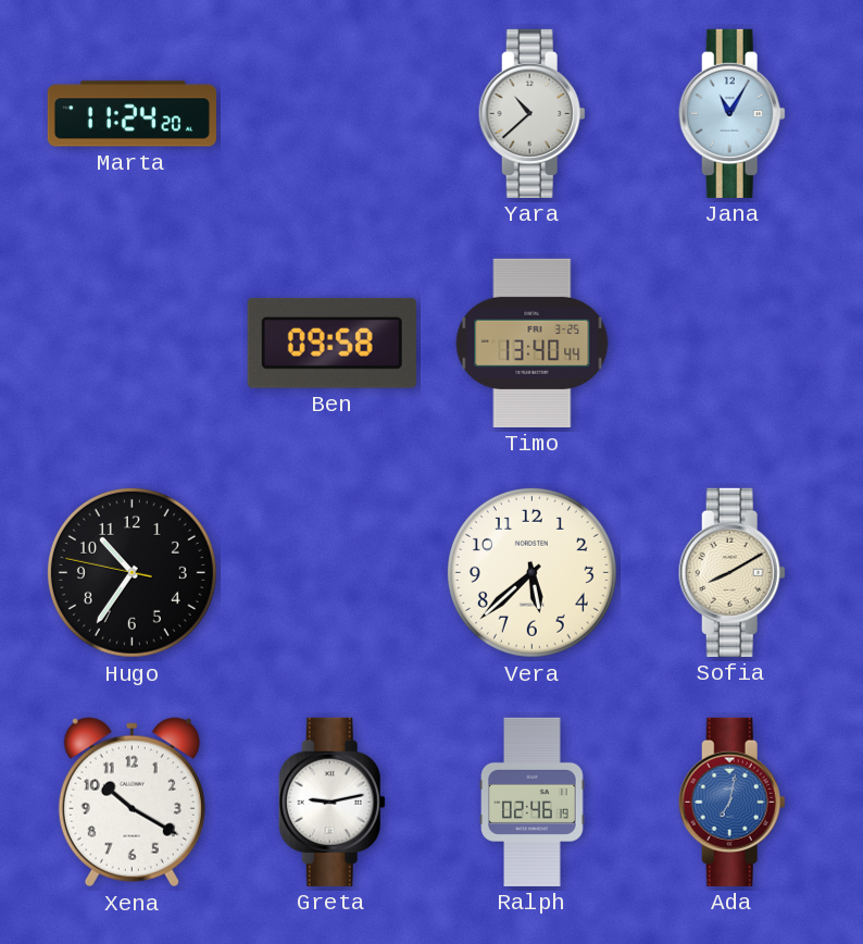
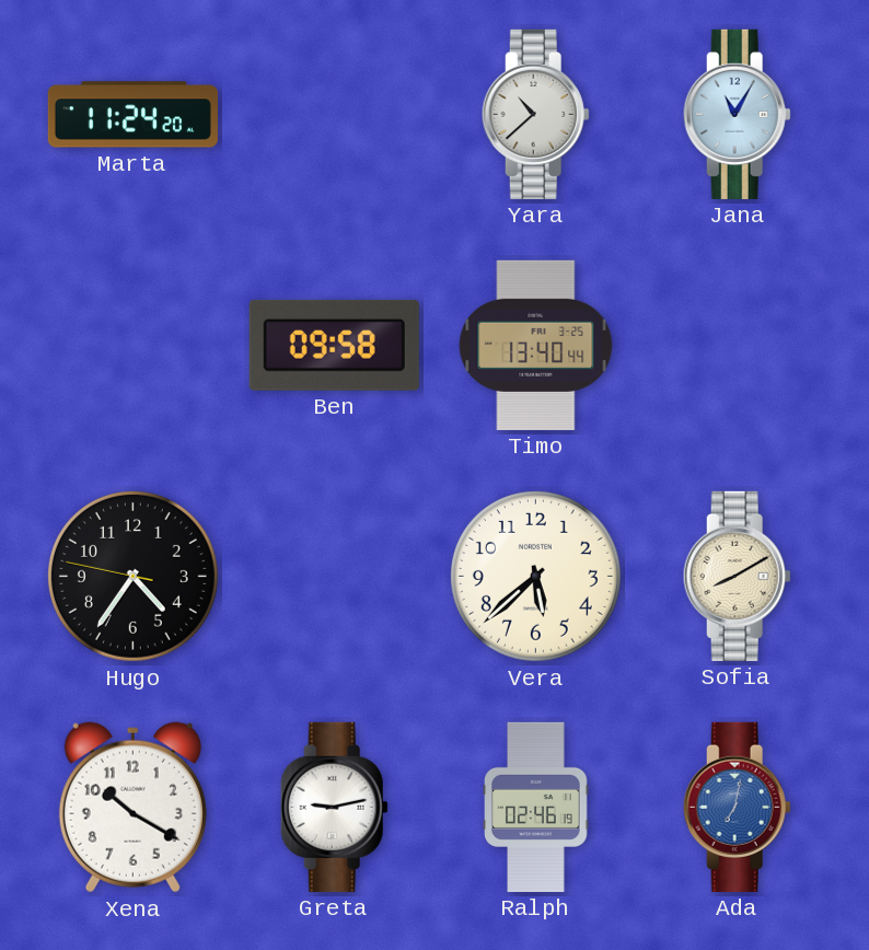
Hugo: 10:35 -> 4:35 (132, 576)
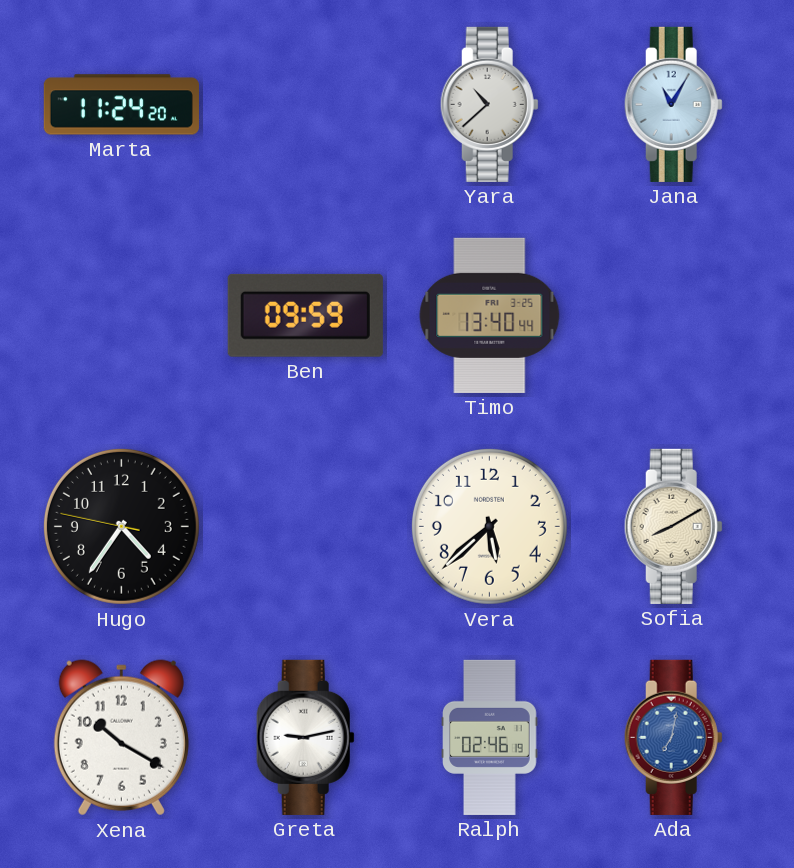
Ben: 09:58 -> 09:59 (305, 315)
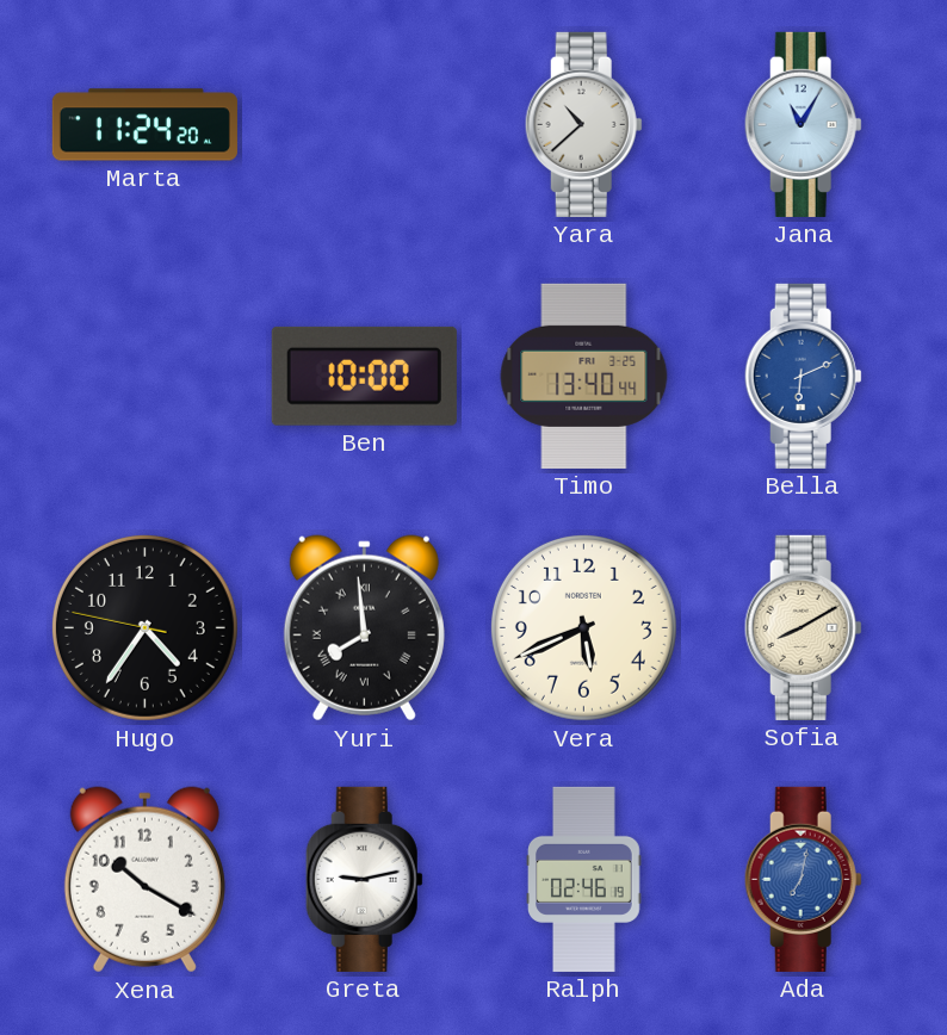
Ben: 09:59 -> 10:00 (364, 376)
Bella: none -> 6:11 (803, 376)
Yuri: none -> 7:59 (364, 628)
Vera: 5:38 -> 5:41 (583, 627)
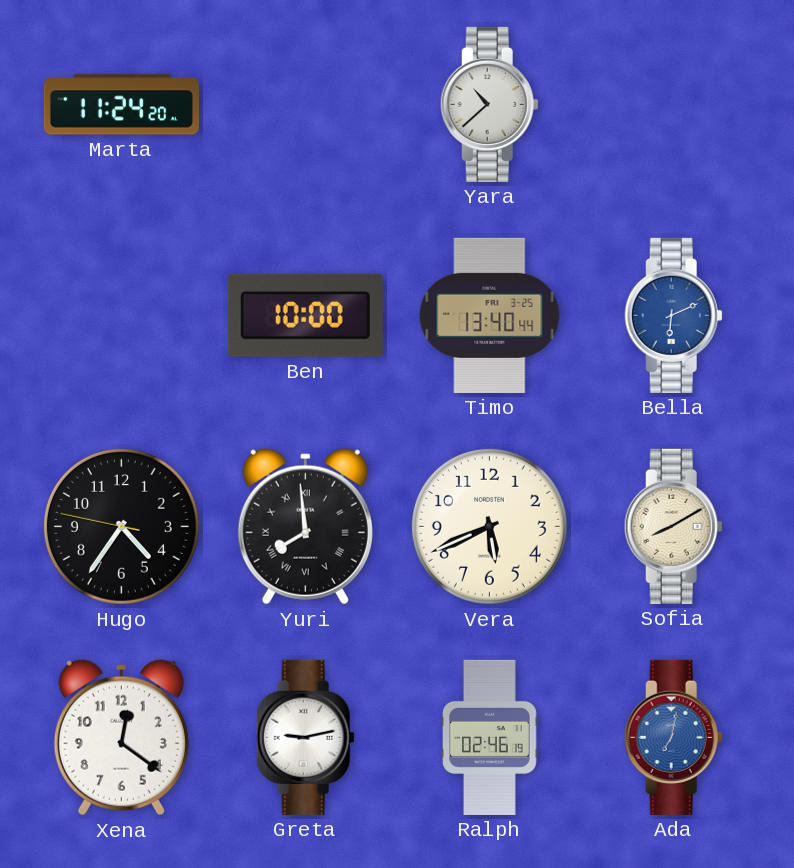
Jana: 11:05 -> none (803, 124)
Xena: 10:20 -> 12:21 (121, 738)
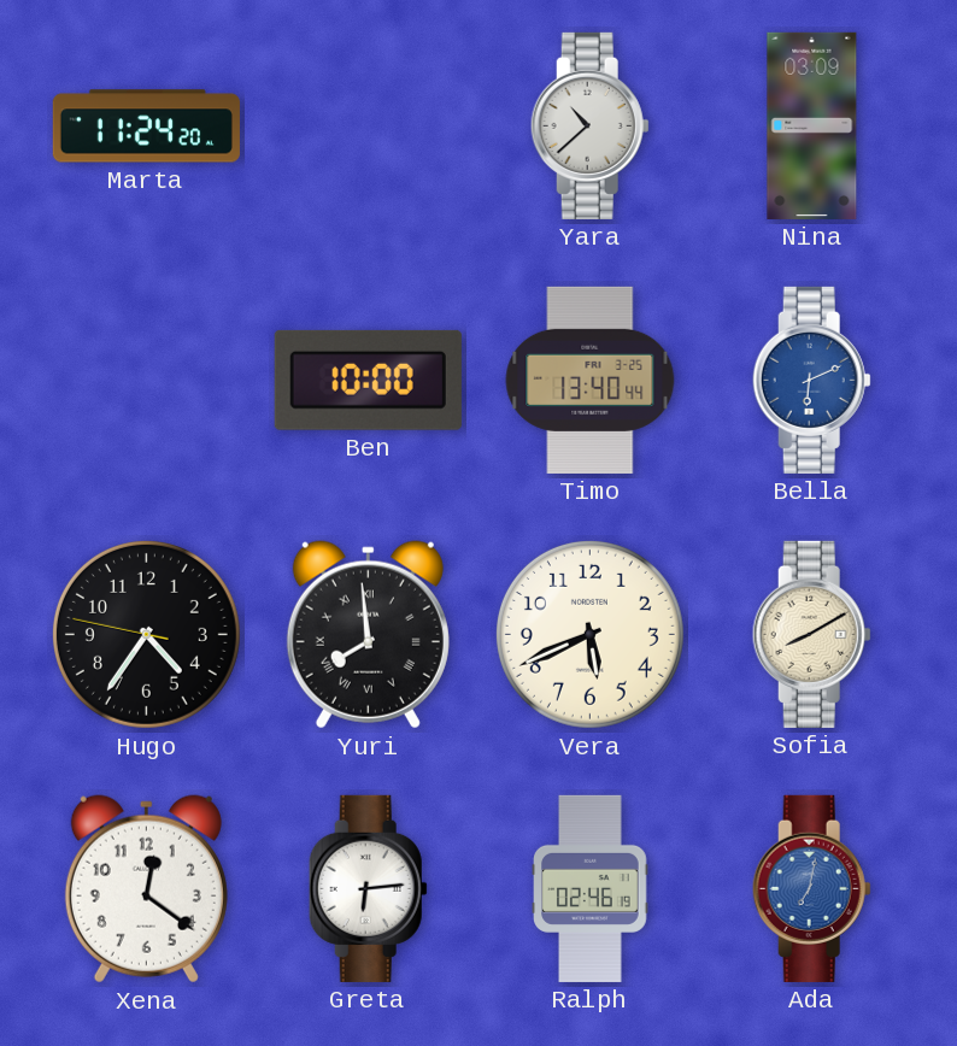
Nina: none -> 03:09 (812, 125)
Greta: 9:13 -> 6:14 (368, 888)
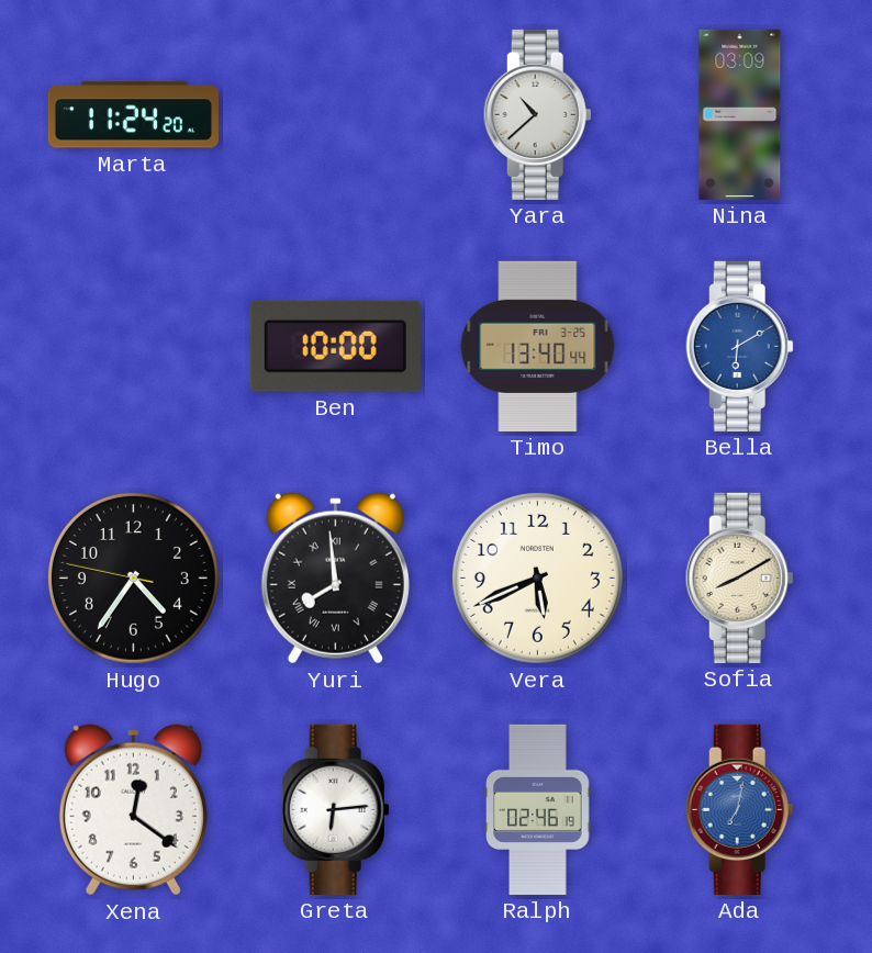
Bella: 6:11 -> 6:10 (739, 346)
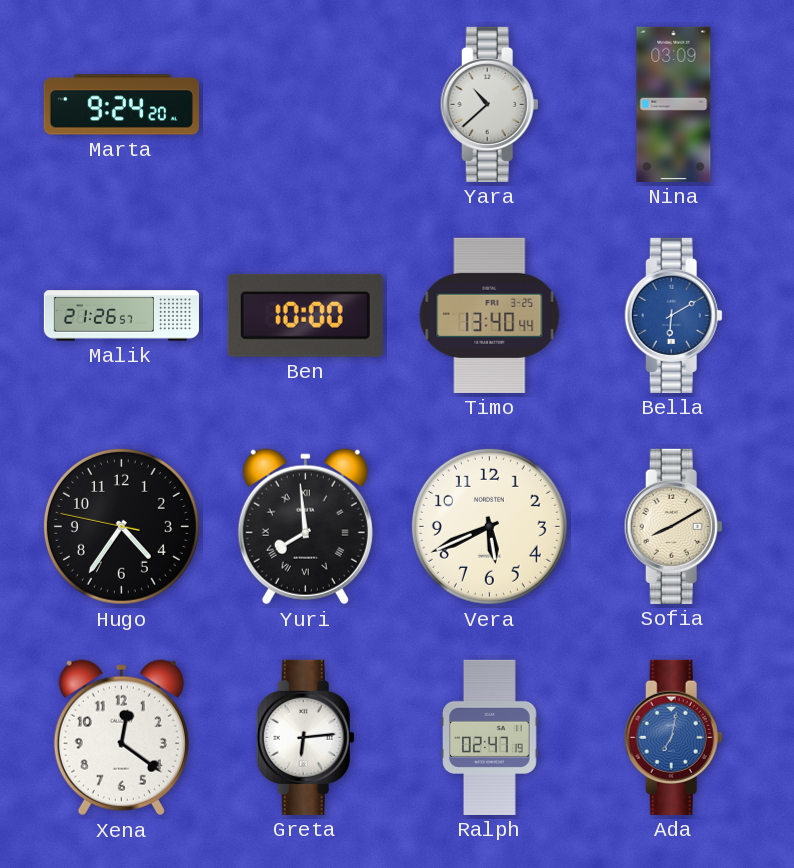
Marta: 11:24 -> 9:24 (121, 105)
Malik: none -> 21:26 (121, 316)
Ralph: 02:46 -> 02:47 (490, 737)
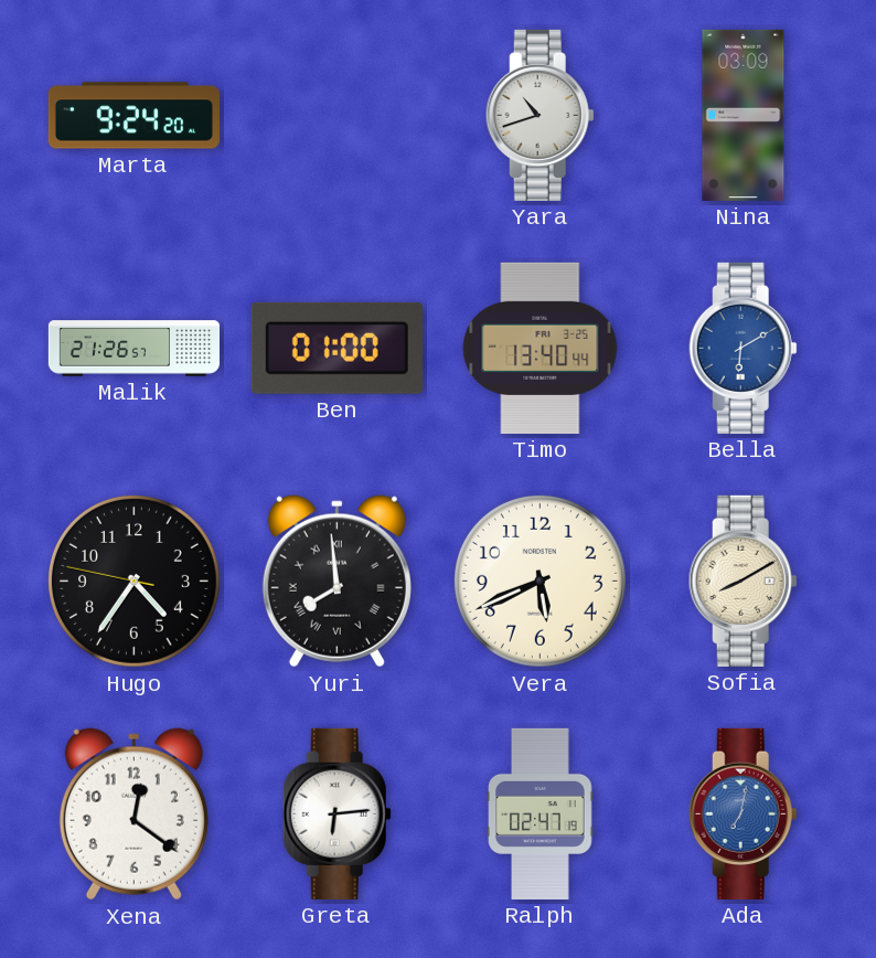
Yara: 10:38 -> 10:42 (540, 115)
Ben: 10:00 -> 01:00 (336, 348)
